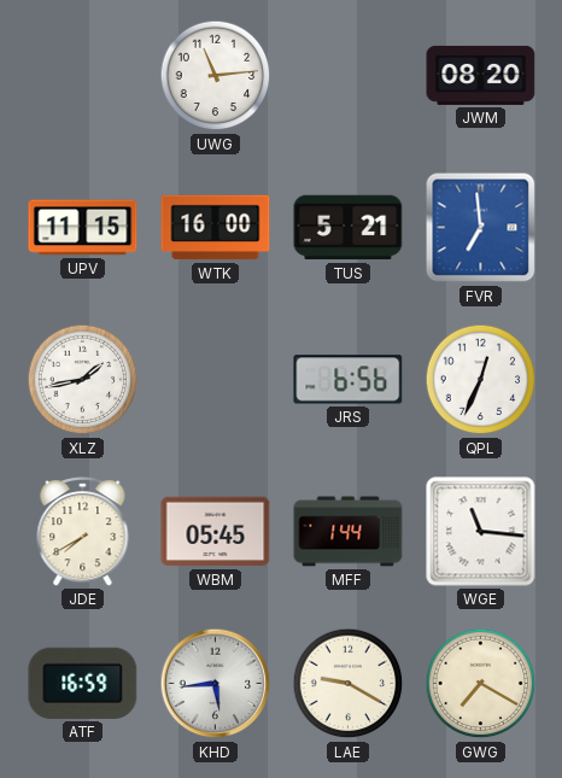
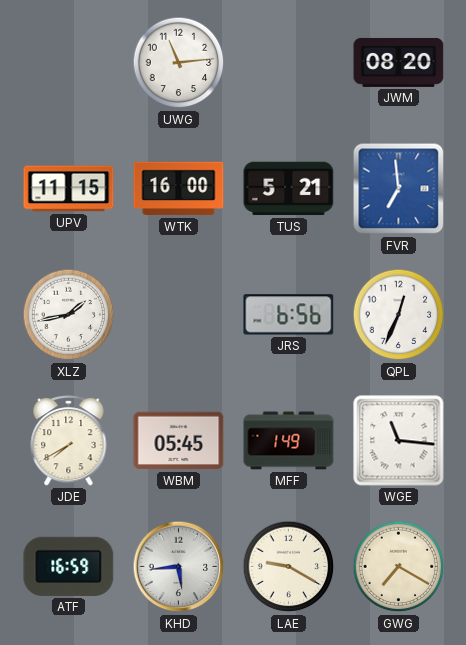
MFF: 1:44 -> 1:49 (289, 441)
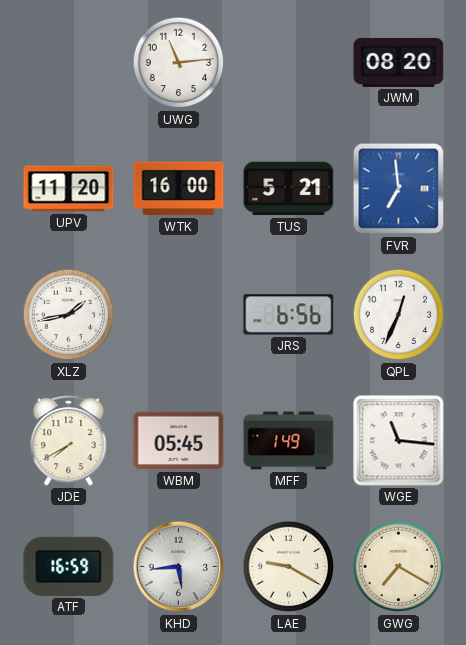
UPV: 11:15 -> 11:20 (69, 189)
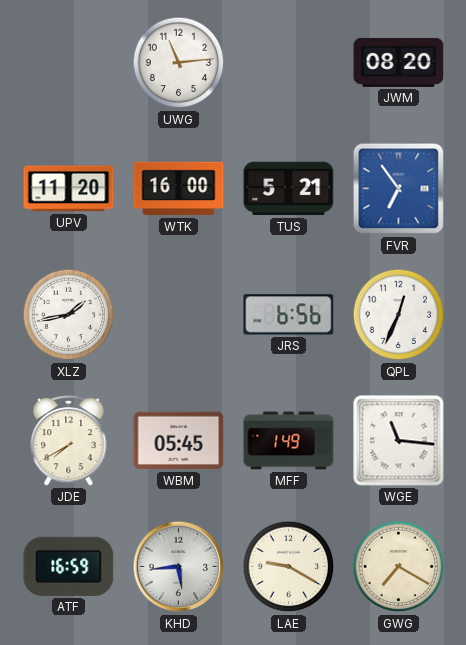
FVR: 6:59 -> 6:54 (399, 189)
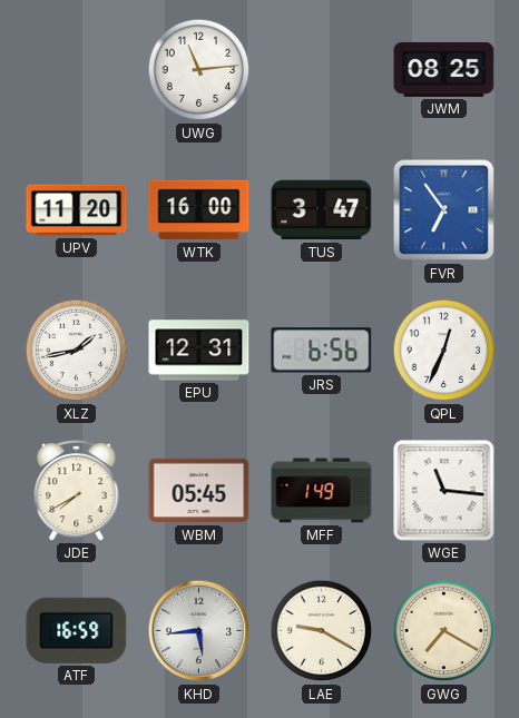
JWM: 08:20 -> 08:25 (444, 69)
TUS: 5:21 -> 3:47 (322, 210)
EPU: none -> 12:31 (199, 351)
